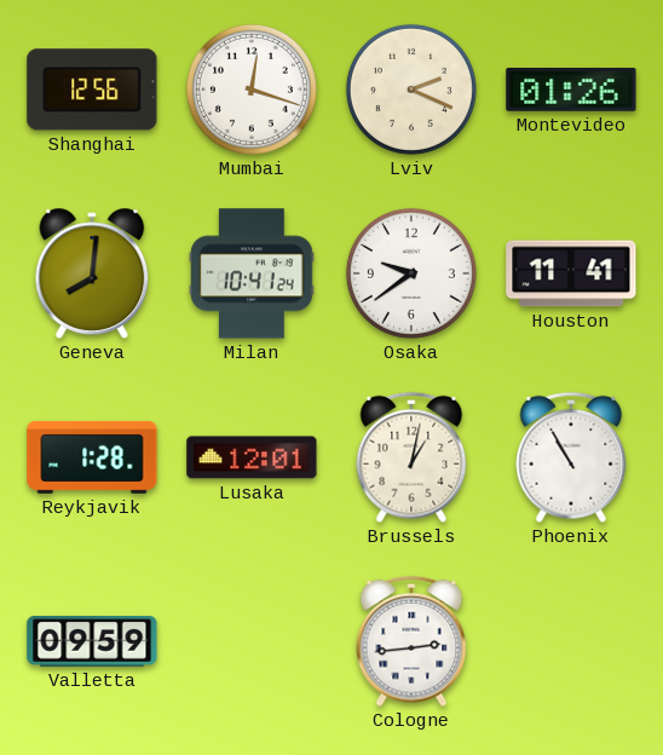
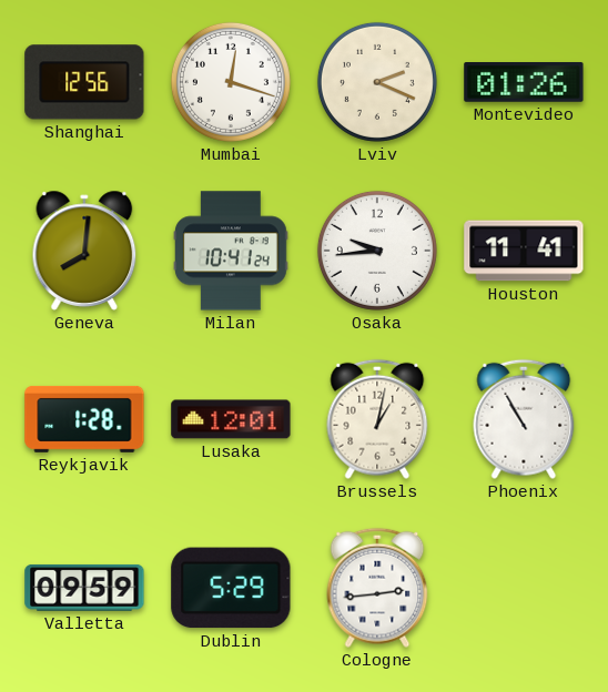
Osaka: 9:39 -> 9:44 (377, 251)
Dublin: none -> 5:29 (231, 588)
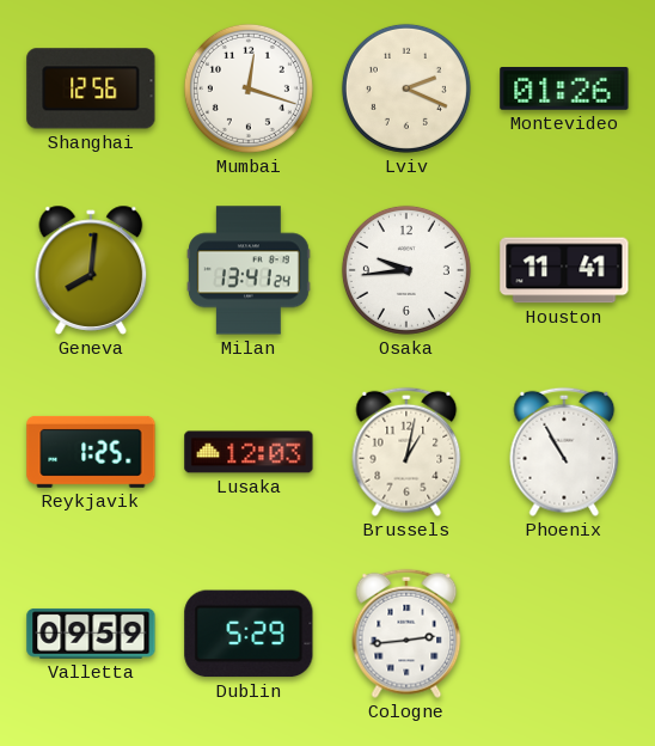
Milan: 10:41 -> 13:41 (250, 270)
Reykjavik: 1:28 -> 1:25 (91, 452)
Lusaka: 12:01 -> 12:03 (249, 452)
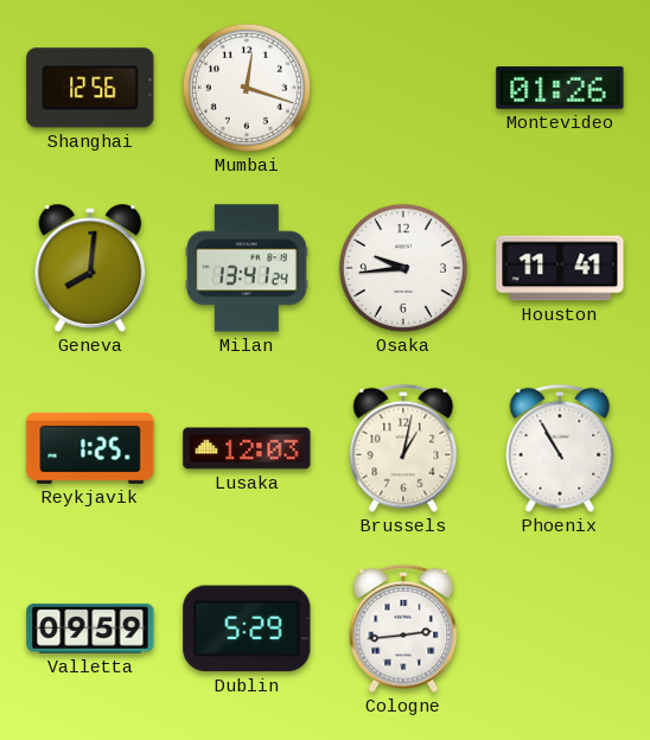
Lviv: 2:19 -> none (406, 88)
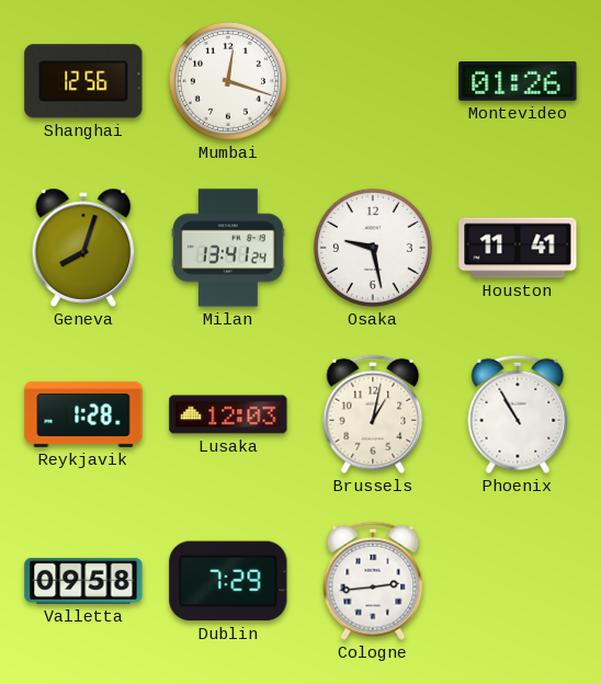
Geneva: 8:01 -> 8:03 (83, 248)
Osaka: 9:44 -> 9:28 (373, 248)
Reykjavik: 1:25 -> 1:28 (83, 414)
Valletta: 09:59 -> 09:58 (83, 581)
Dublin: 5:29 -> 7:29 (228, 581)
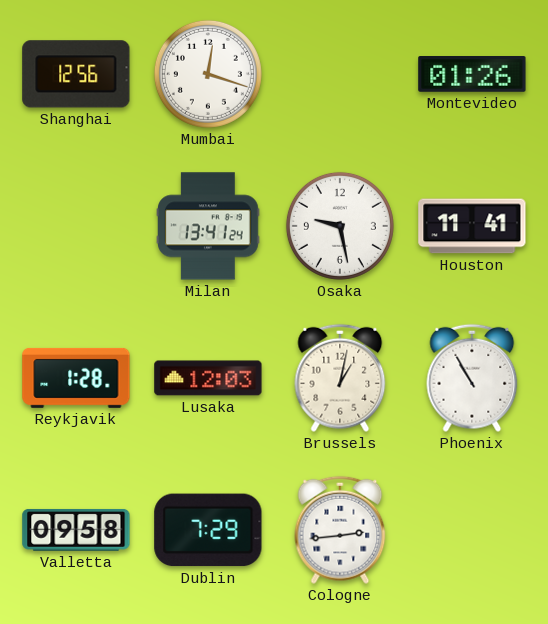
Geneva: 8:03 -> none (83, 248)
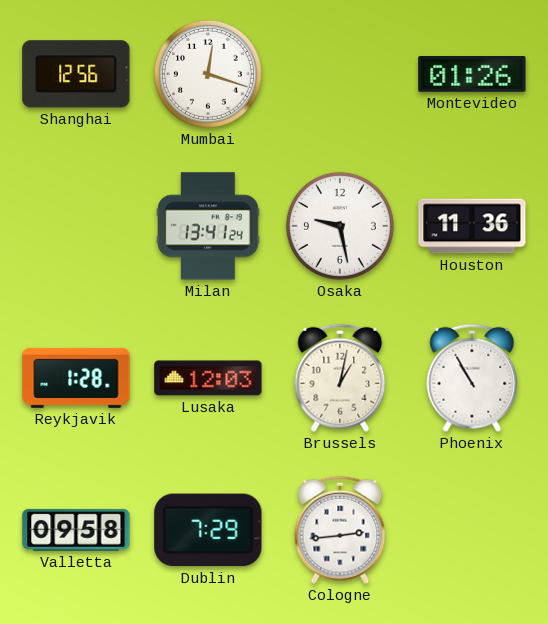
Houston: 11:41 -> 11:36 (472, 226)
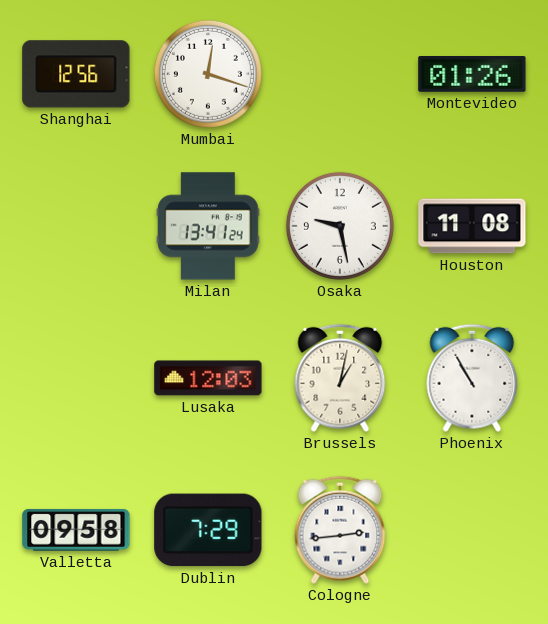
Houston: 11:36 -> 11:08 (472, 226)
Reykjavik: 1:28 -> none (76, 378)
